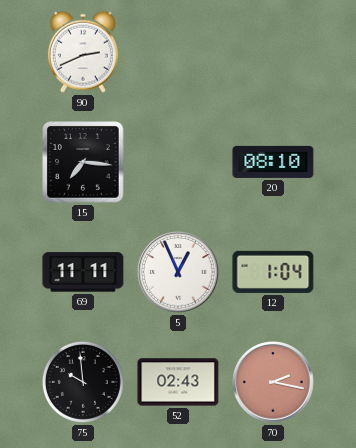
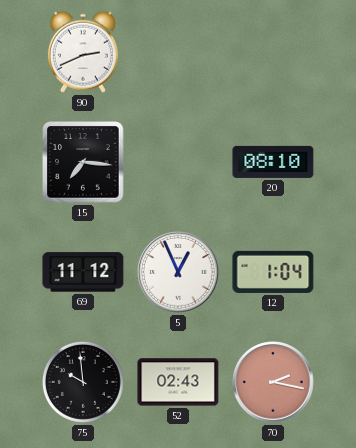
69: 11:11 -> 11:12 (83, 272)
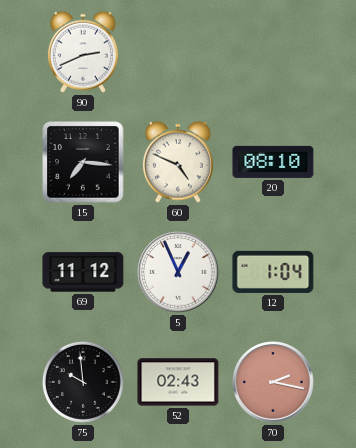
60: none -> 4:49 (178, 162)
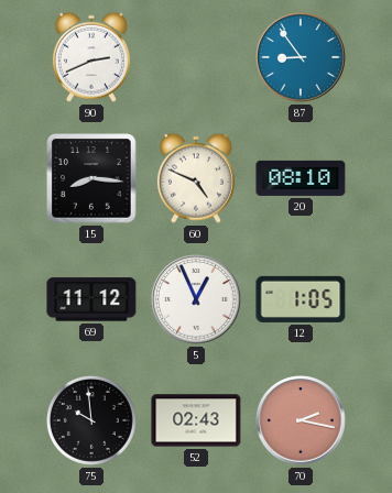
87: none -> 8:54 (301, 57)
15: 7:16 -> 8:16 (91, 178)
12: 1:04 -> 1:05 (301, 299)
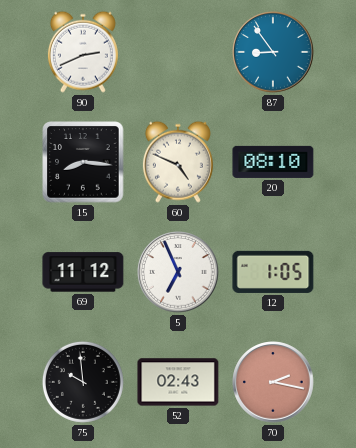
5: 12:56 -> 6:56 (178, 272)
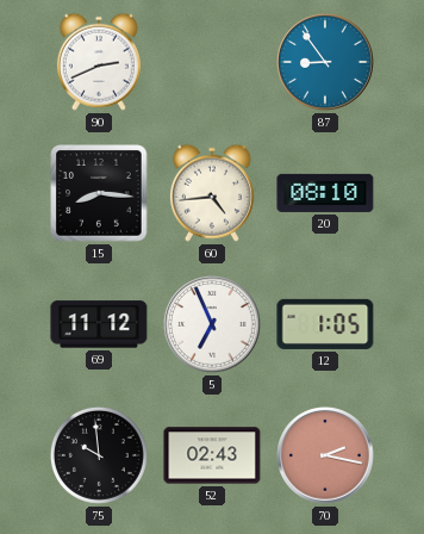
60: 4:49 -> 4:44 (212, 193)
